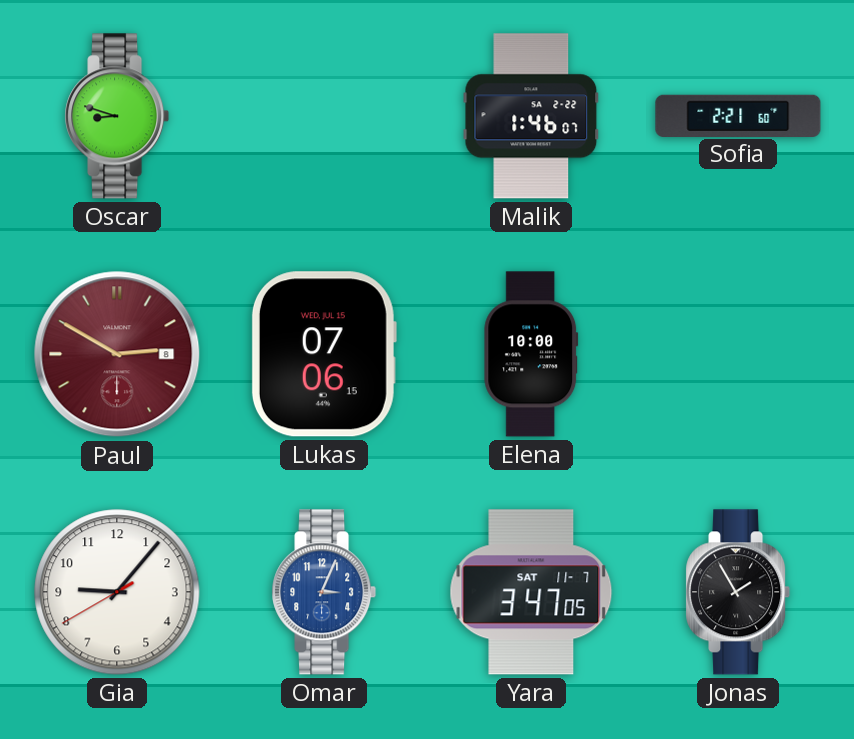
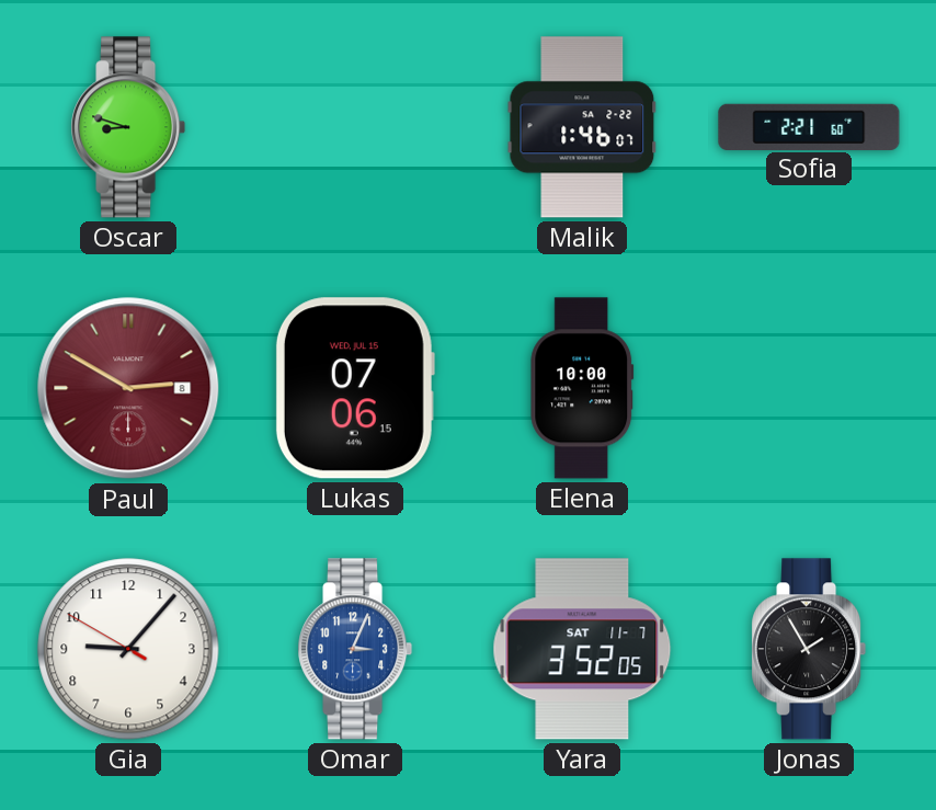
Gia: 9:06:40 -> 9:06:50 (128, 649)
Yara: 3:47 -> 3:52 (582, 649)
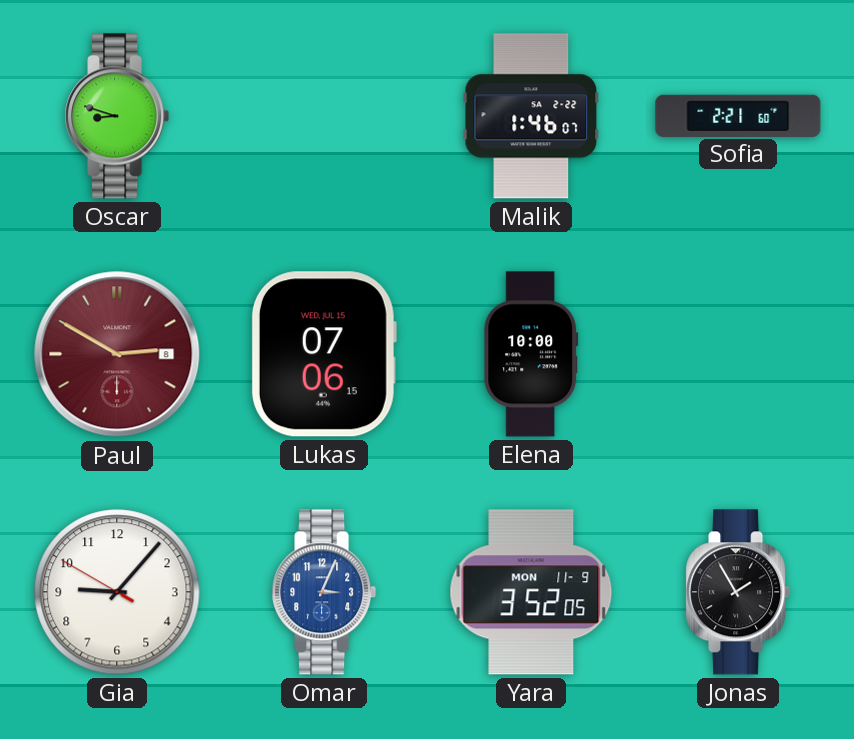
Yara date: SAT 11-7 -> MON 11-9 (531, 592)
